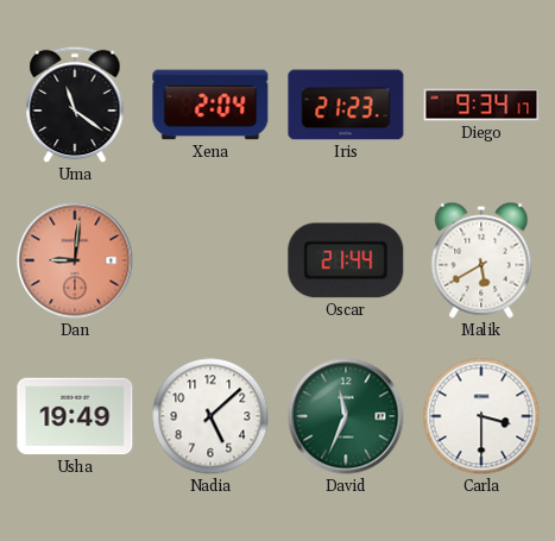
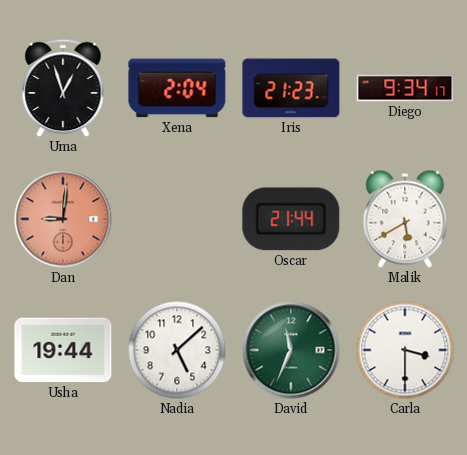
Uma: 11:21 -> 12:57 (63, 88)
Usha: 19:49 -> 19:44 (63, 350)
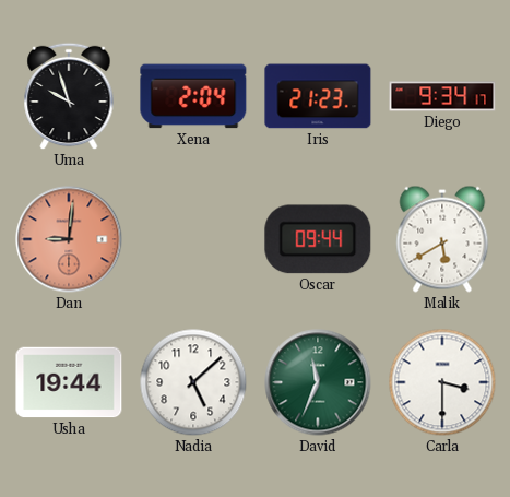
Uma: 12:57 -> 9:57 (69, 96)
Oscar: 21:44 -> 09:44 (318, 239)
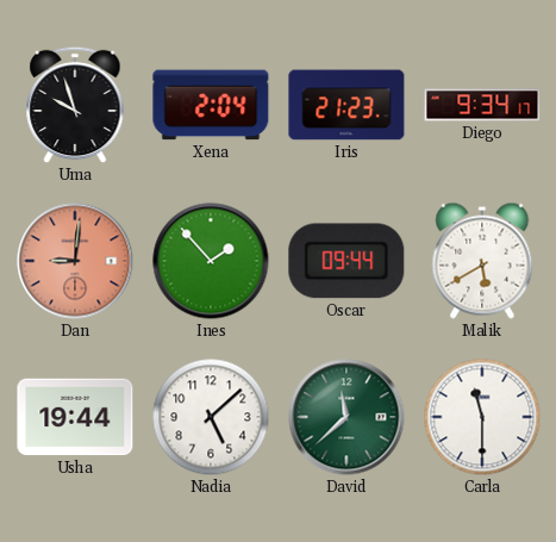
Ines: none -> 1:53 (211, 261)
David: 11:34 -> 11:38 (346, 417)
Carla: 3:30 -> 11:30 (482, 417)
